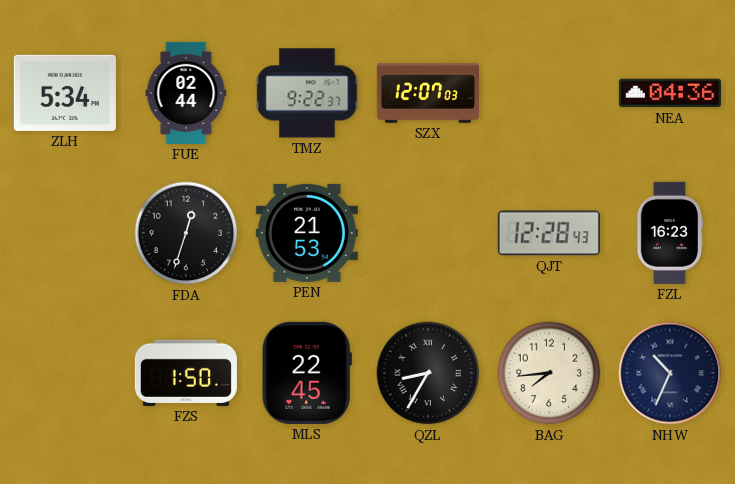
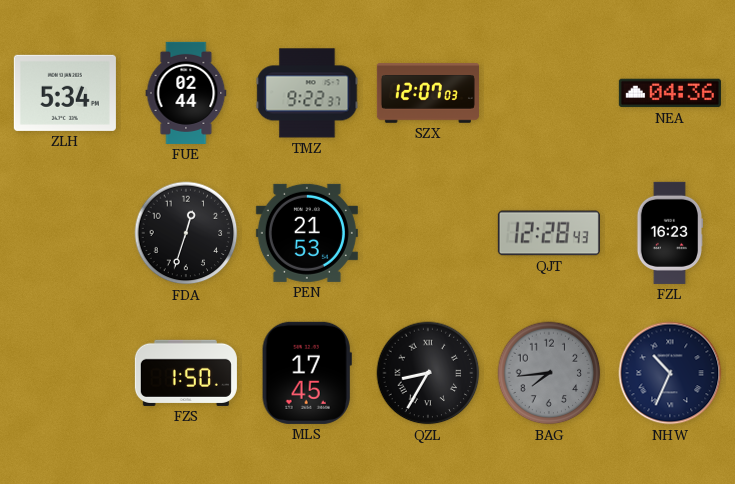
MLS: 22:45 -> 17:45 (307, 373)
BAG dial: cream -> grey (549, 373)
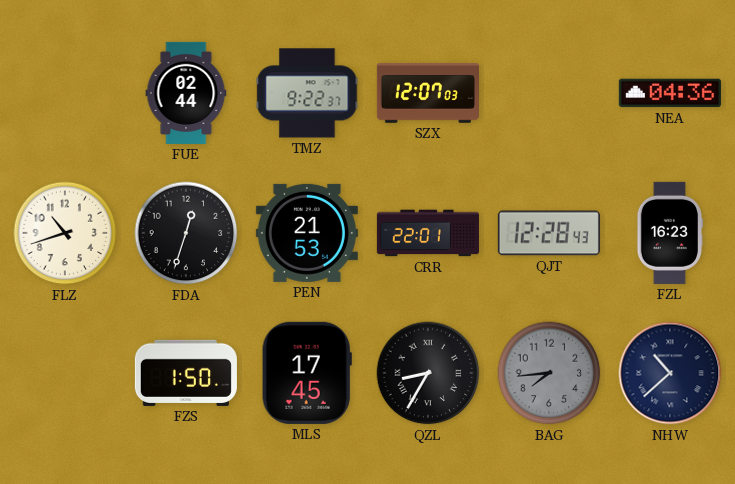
ZLH: 5:34 -> none (65, 93)
FLZ: none -> 10:42 (65, 233)
CRR: none -> 22:01 (428, 233)
NHW: 10:34 -> 10:38 (670, 373)
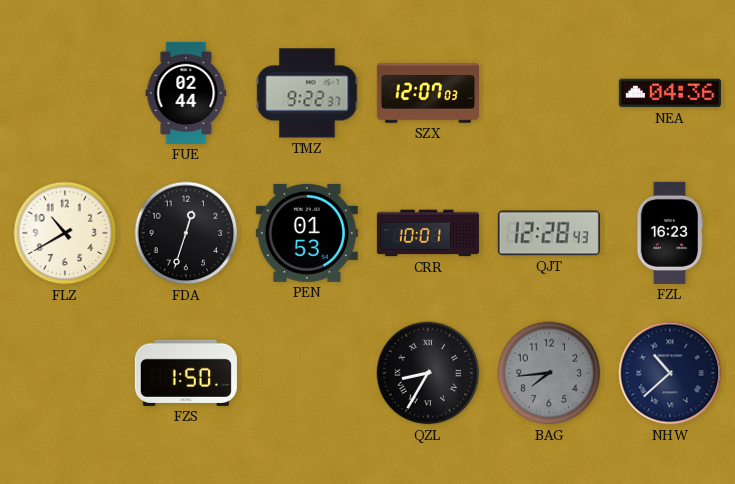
FLZ: 10:42 -> 10:40 (65, 233)
PEN: 21:53 -> 01:53 (307, 233)
CRR: 22:01 -> 10:01 (428, 233)
MLS: 17:45 -> none (307, 373)
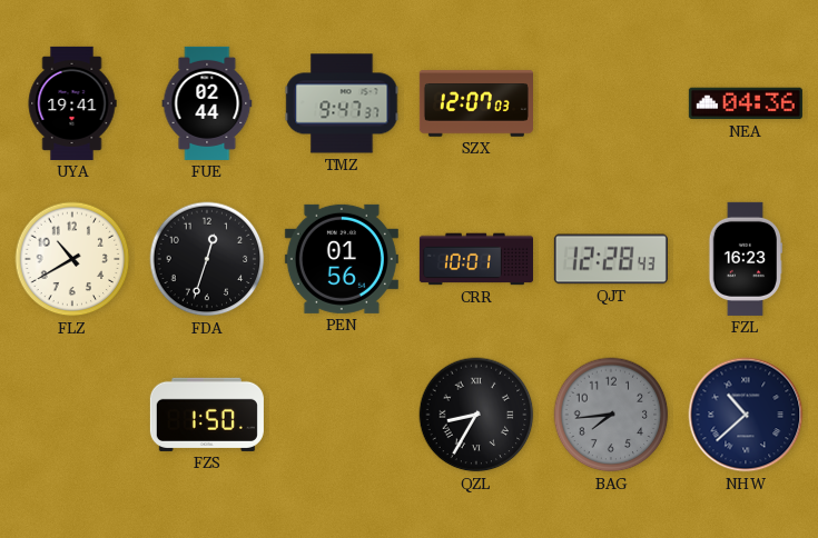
UYA: none -> 19:41 (72, 103)
TMZ: 9:22 -> 9:47 (342, 103)
PEN: 01:53 -> 01:56 (342, 259)
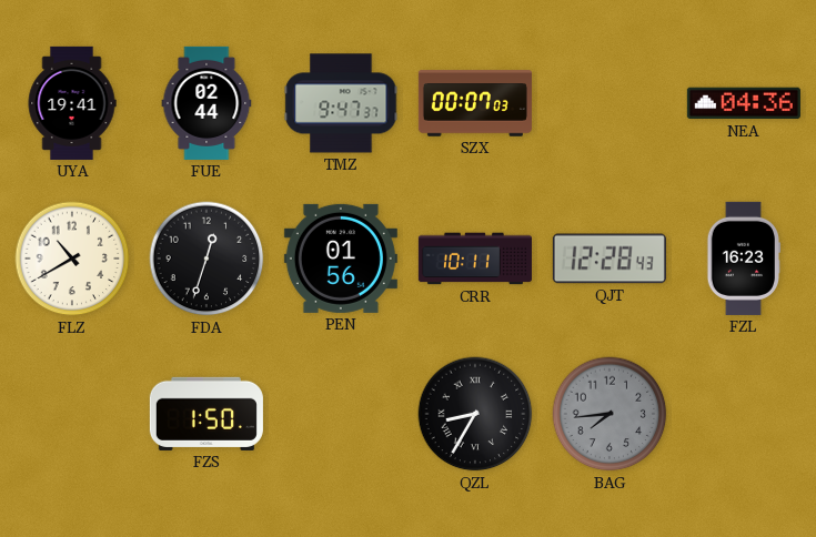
SZX: 12:07 -> 00:07 (475, 103)
CRR: 10:01 -> 10:11 (475, 259)
NHW: 10:38 -> none (746, 415)
